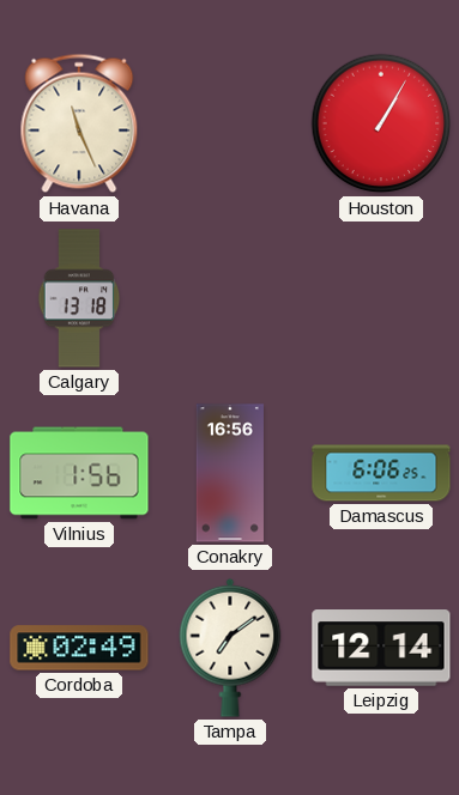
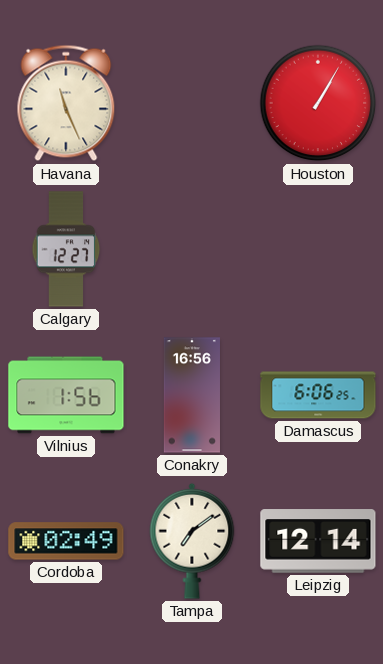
Calgary: 13:18 -> 12:27 (66, 249)
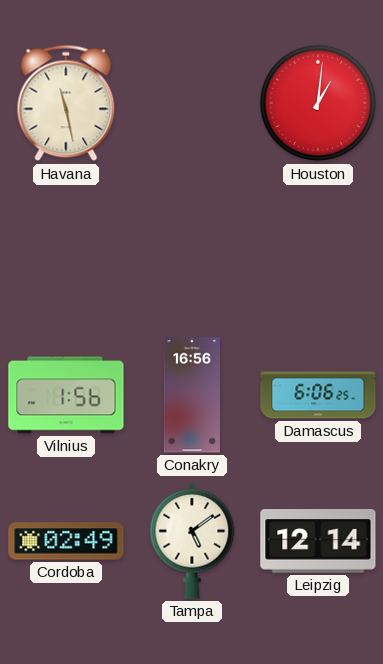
Havana: 11:26 -> 11:28 (66, 103)
Houston: 1:05 -> 1:01 (318, 103)
Calgary: 12:27 -> none (66, 249)
Tampa: 7:09 -> 5:09 (192, 541)
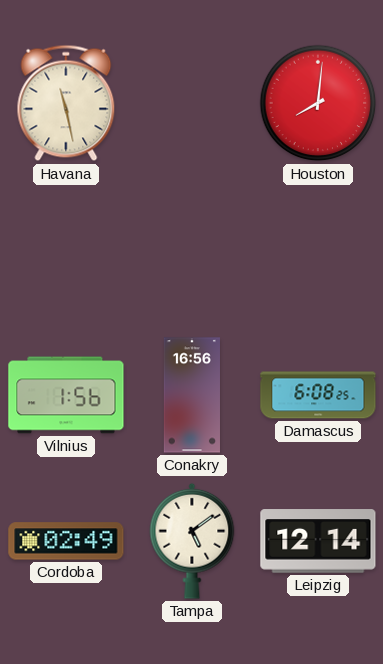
Houston: 1:01 -> 8:01 (318, 103)
Damascus: 6:06 -> 6:08 (318, 395)
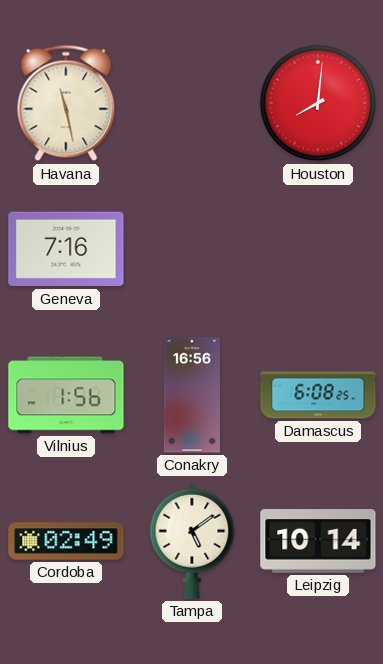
Geneva: none -> 7:16 (66, 249)
Leipzig: 12:14 -> 10:14 (318, 541)
